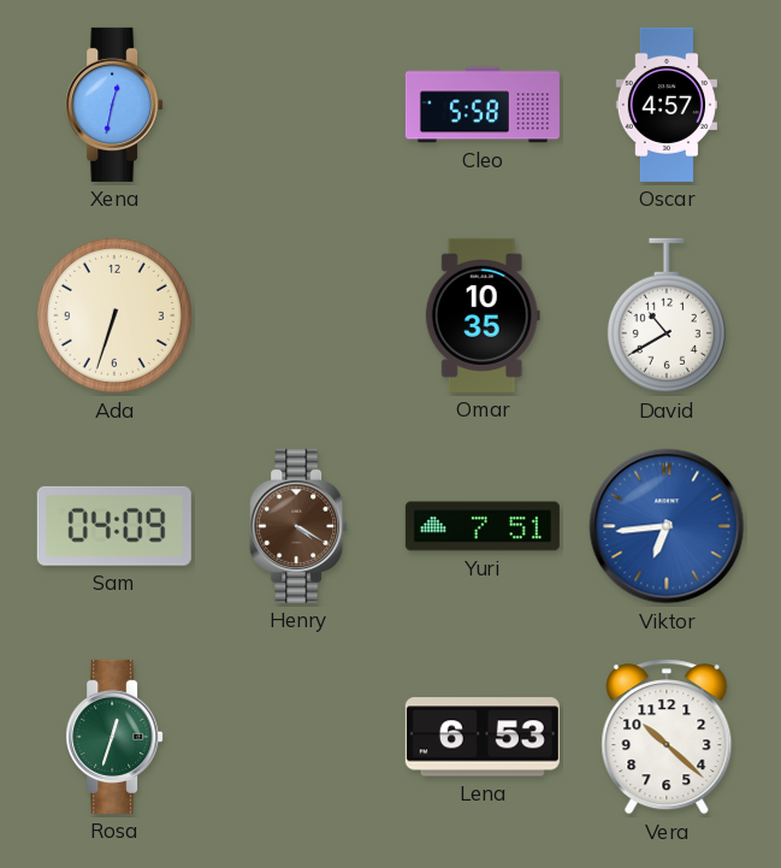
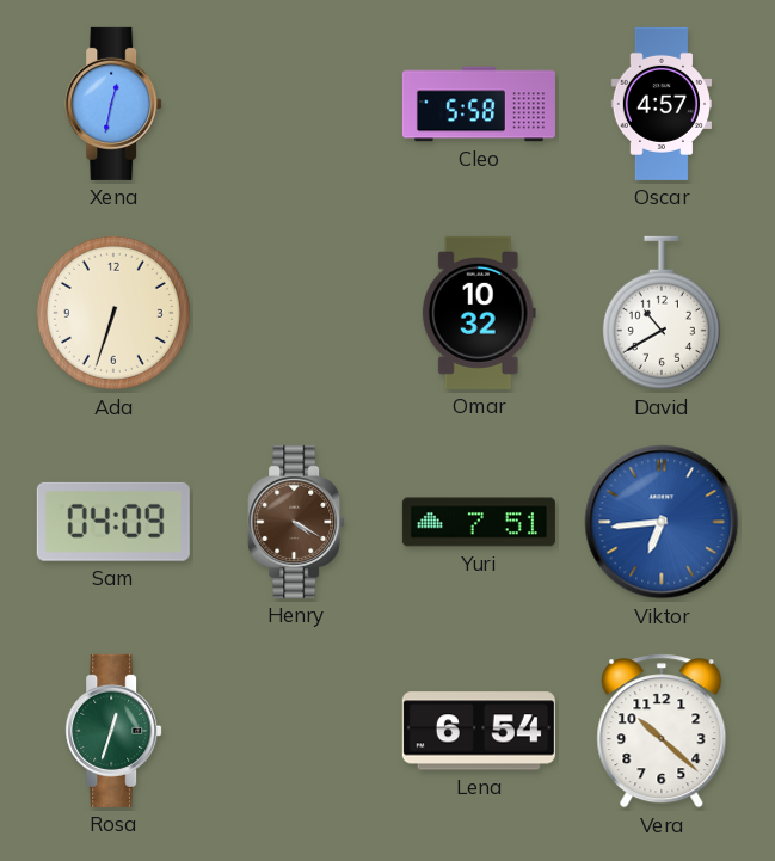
Omar: 10:35 -> 10:32 (479, 313)
Lena: 6:53 -> 6:54 (479, 731)
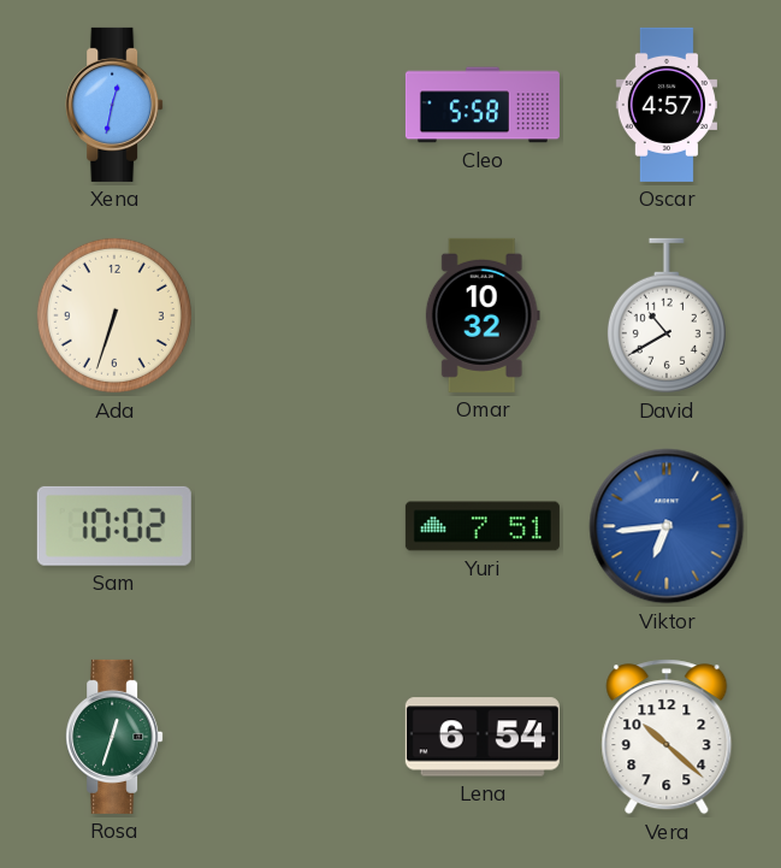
Sam: 04:09 -> 10:02 (114, 526)
Henry: 4:20 -> none (296, 522)
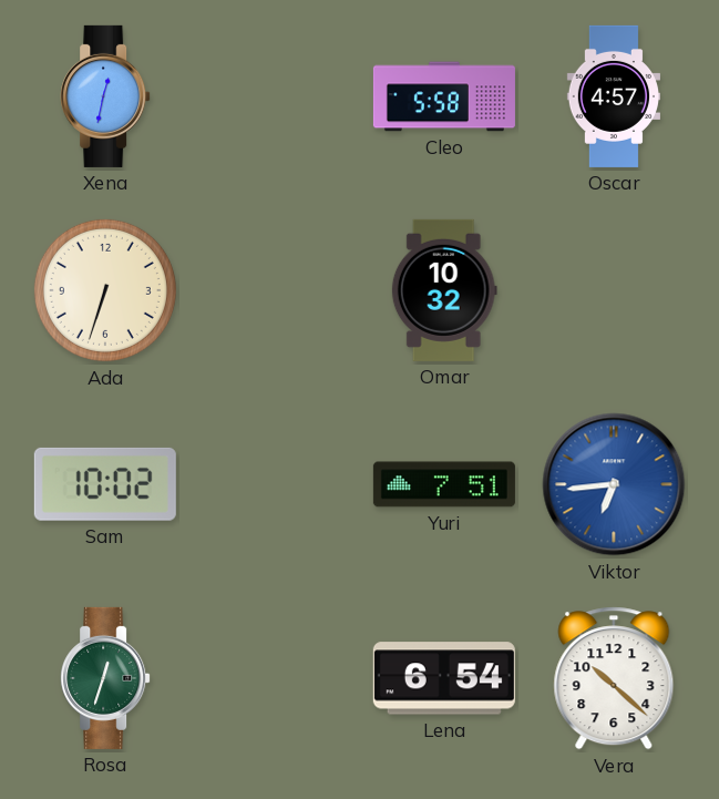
David: 10:40 -> none (667, 315)
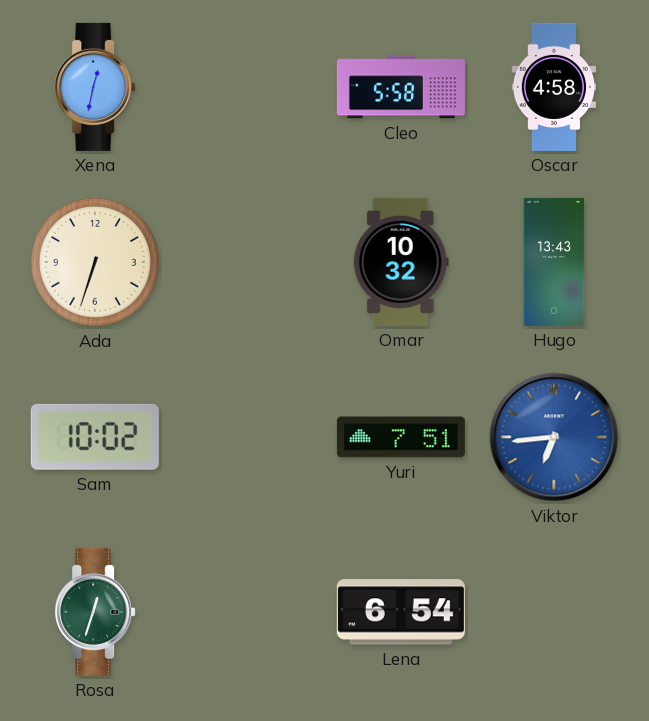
Oscar: 4:57 -> 4:58 (554, 87)
Hugo: none -> 13:43 (554, 262)
Vera: 10:22 -> none (614, 678)
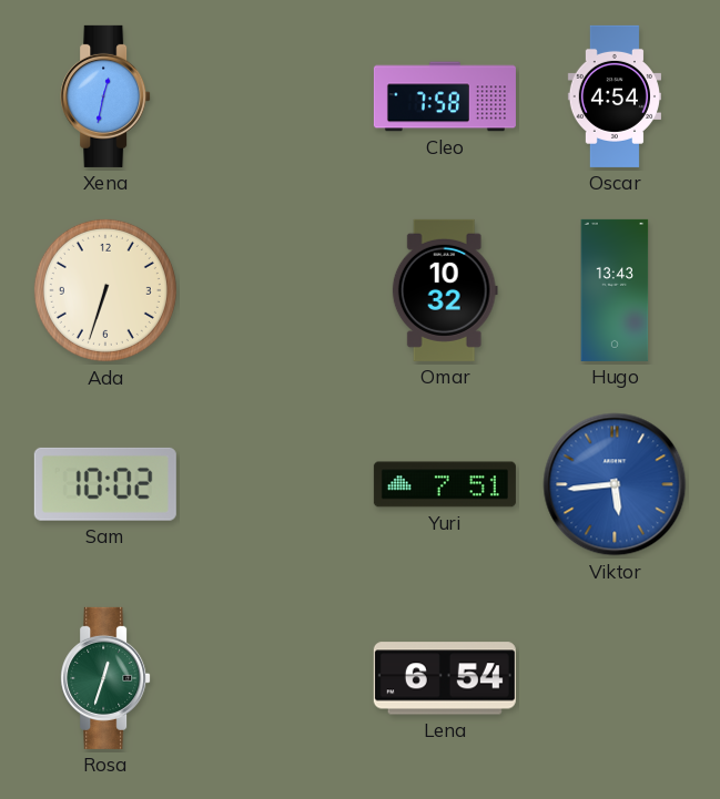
Cleo: 5:58 -> 7:58 (445, 96)
Oscar: 4:58 -> 4:54 (615, 96)
Viktor: 6:44 -> 5:44 (615, 484)
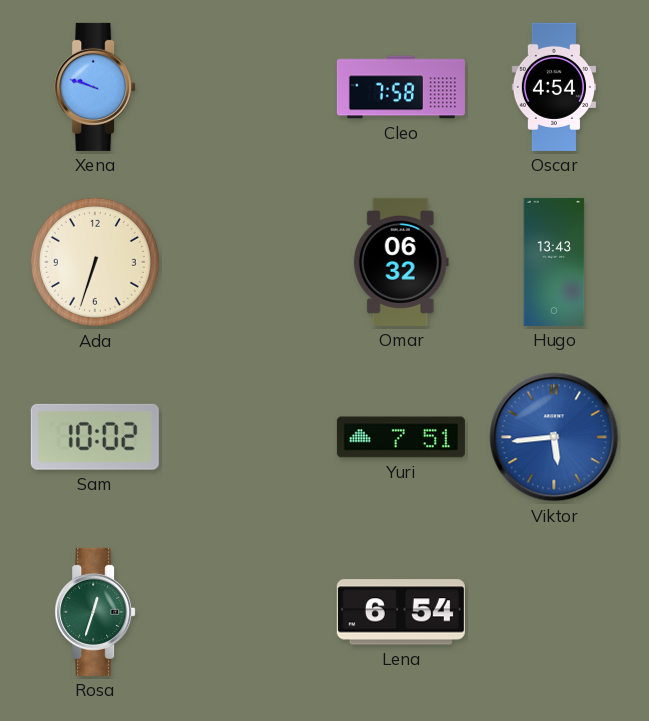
Xena: 12:32 -> 9:48 (95, 87)
Omar: 10:32 -> 06:32 (401, 262)
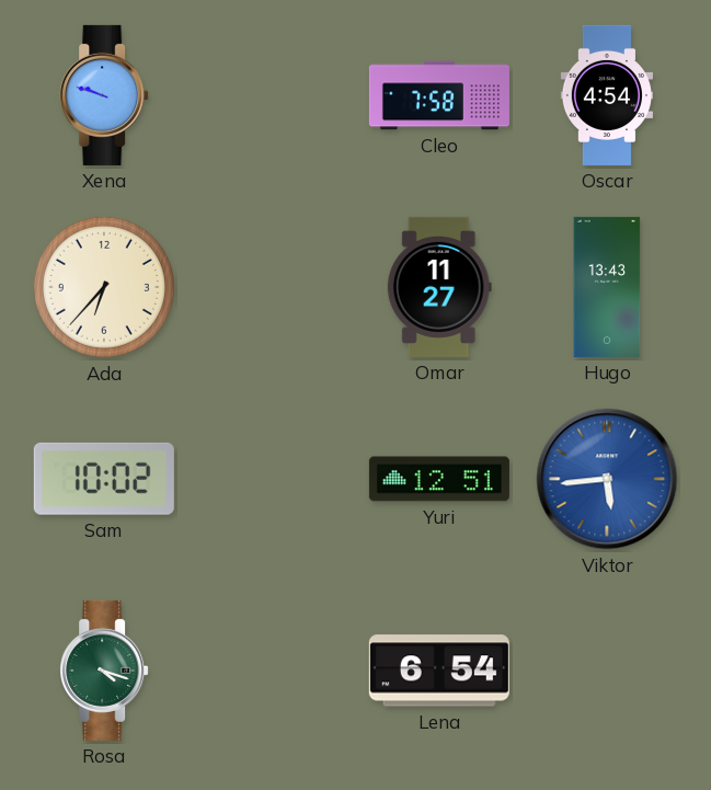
Ada: 6:33 -> 6:37 (104, 287)
Omar: 06:32 -> 11:27 (439, 287)
Yuri: 7:51 -> 12:51 (439, 479)
Rosa: 12:33 -> 4:18 (104, 671)
